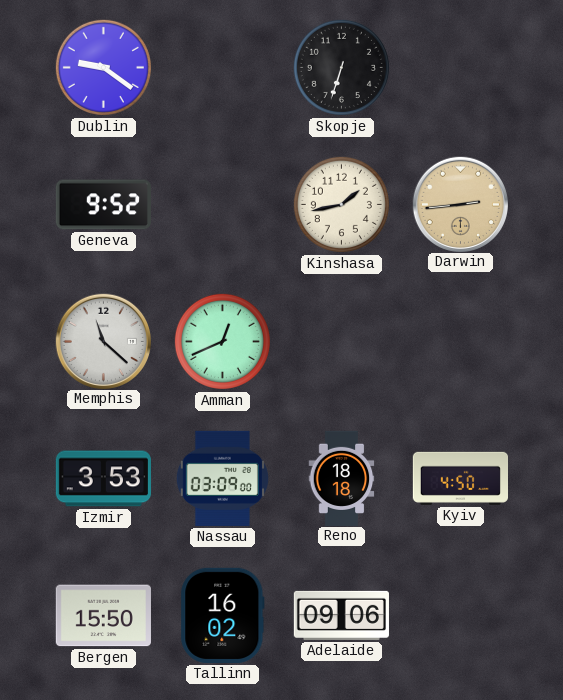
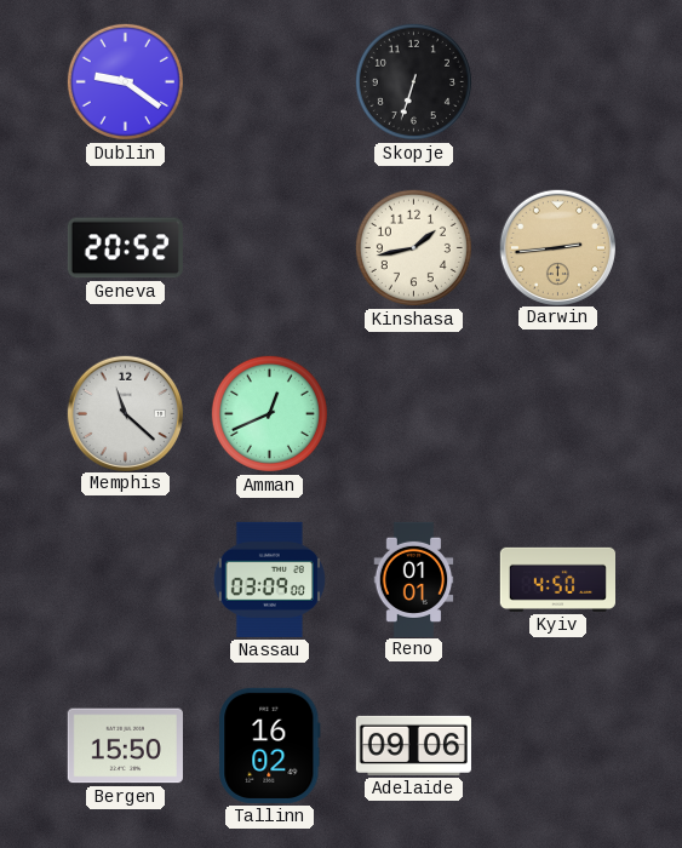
Geneva: 9:52 -> 20:52 (125, 248)
Izmir: 3:53 -> none (103, 479)
Reno: 18:18 -> 01:01 (414, 579)
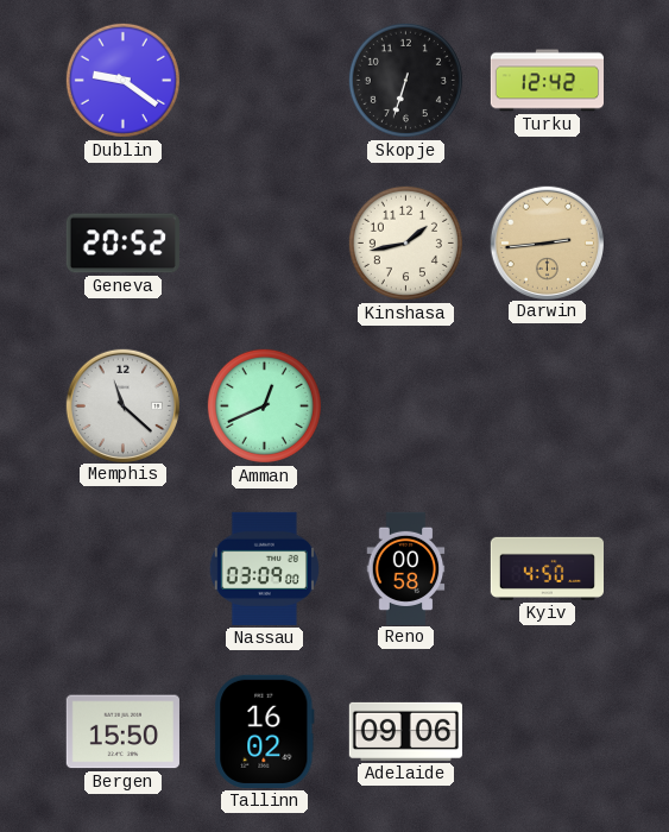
Turku: none -> 12:42 (547, 81)
Reno: 01:01 -> 00:58 (406, 568)
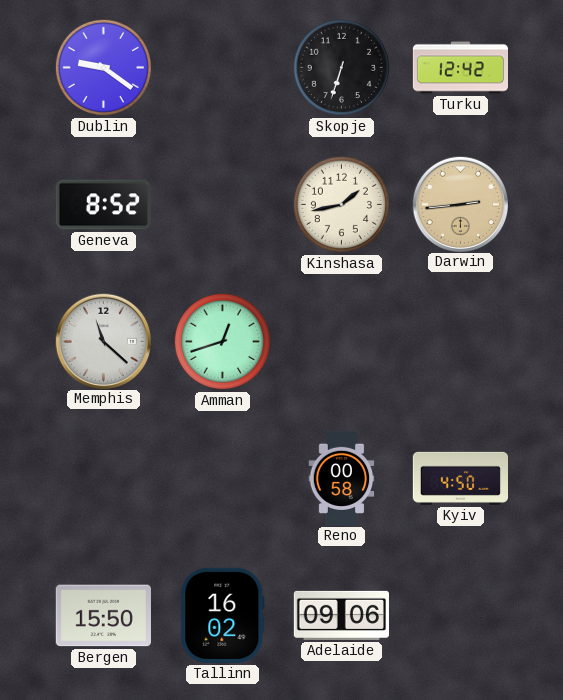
Geneva: 20:52 -> 8:52 (103, 205)
Amman: 12:41 -> 12:42 (222, 341)
Nassau: 03:09 -> none (264, 568)
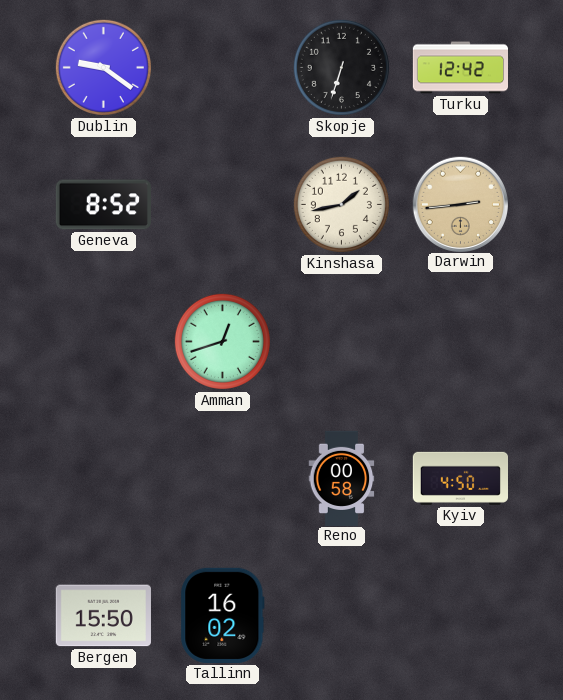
Memphis: 11:22 -> none (103, 341)
Adelaide: 09:06 -> none (341, 615)
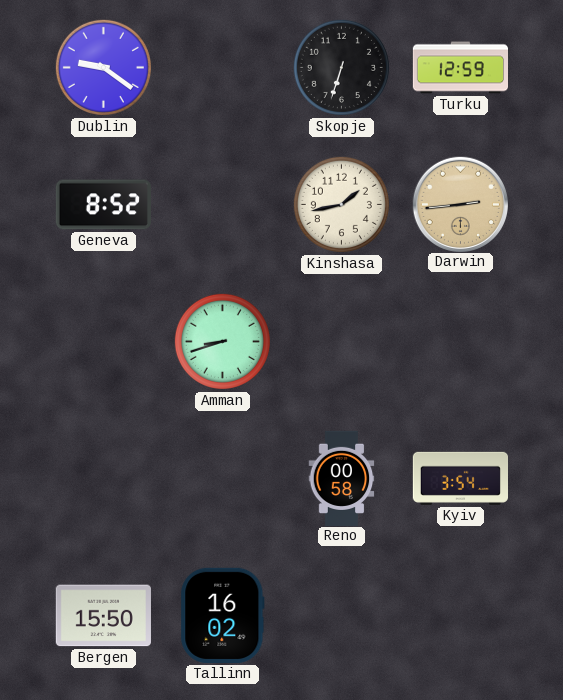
Turku: 12:42 -> 12:59 (460, 68)
Amman: 12:42 -> 8:42 (222, 341)
Kyiv: 4:50 -> 3:54 (460, 478)
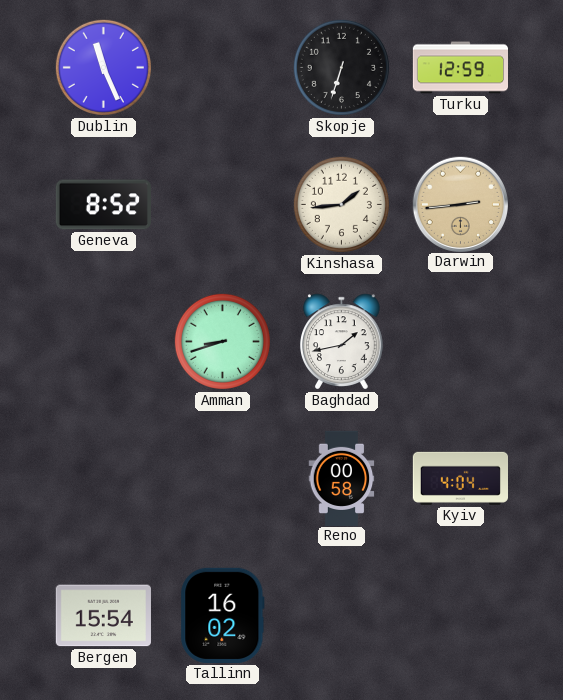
Dublin: 9:21 -> 11:26 (103, 67)
Kinshasa: 1:43 -> 1:44 (341, 204)
Baghdad: none -> 1:43 (342, 342)
Kyiv: 3:54 -> 4:04 (460, 478)
Bergen: 15:50 -> 15:54 (103, 616)
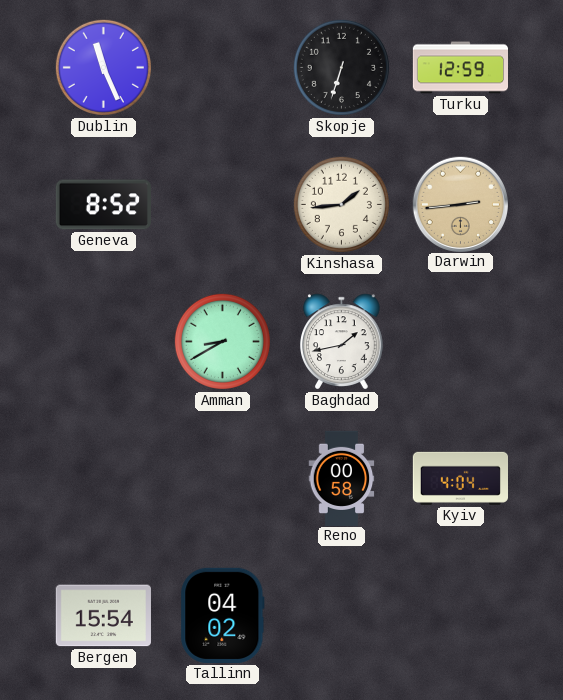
Amman: 8:42 -> 8:40 (222, 341)
Tallinn: 16:02 -> 04:02 (223, 615)
